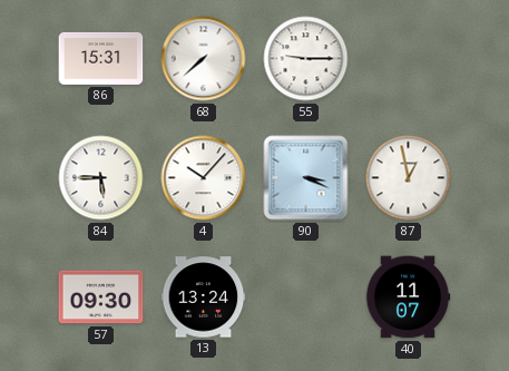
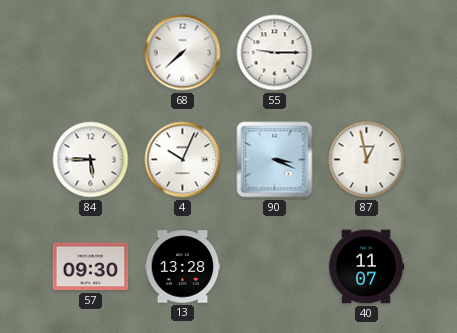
86: 15:31 -> none (101, 58)
4: 10:07 -> 10:04 (183, 160)
13: 13:24 -> 13:28 (183, 267)
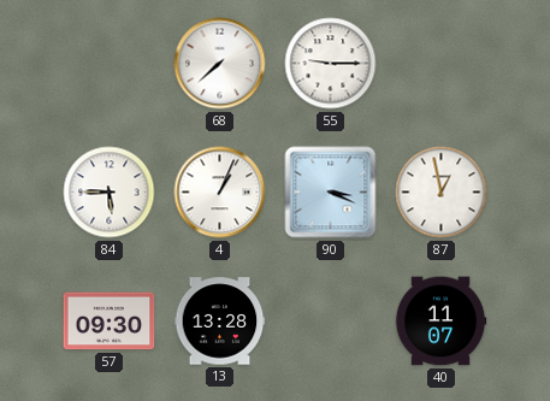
4: 10:04 -> 1:04 (220, 193)
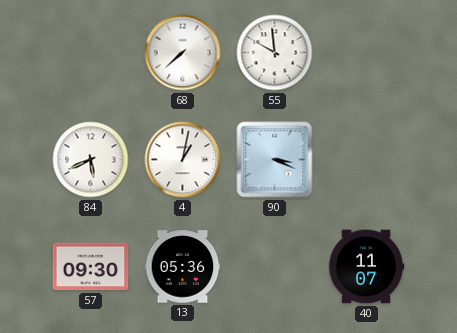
55: 9:15 -> 9:59 (275, 53)
84: 5:45 -> 5:41 (91, 160)
4: 1:04 -> 1:02 (183, 160)
87: 12:58 -> none (442, 193)
13: 13:28 -> 05:36 (183, 267)
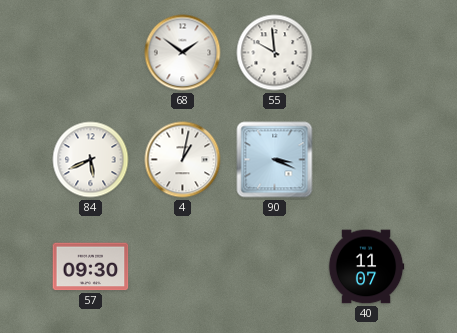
68: 7:38 -> 1:51 (183, 53)
13: 05:36 -> none (183, 267)
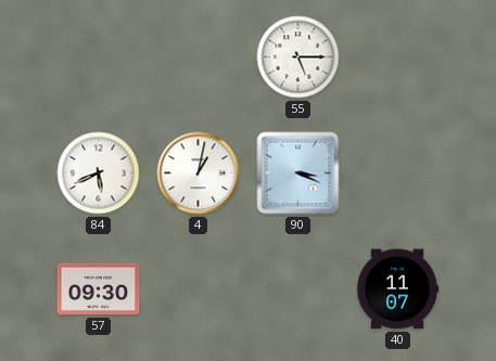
68: 1:51 -> none (183, 53)
55: 9:59 -> 5:15 (298, 57)
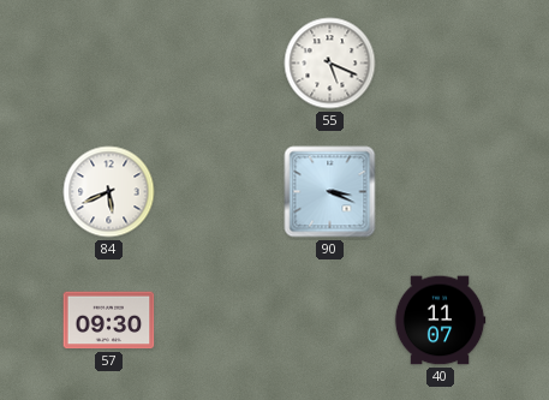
55: 5:15 -> 5:19 (330, 64)
4: 1:02 -> none (199, 173)
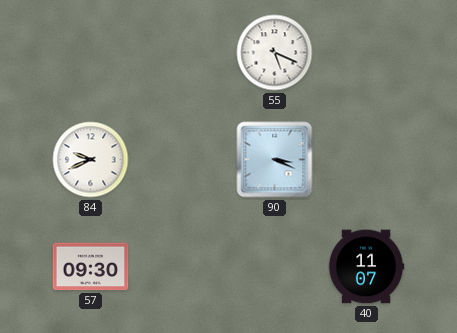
84: 5:41 -> 9:41 (91, 160)
